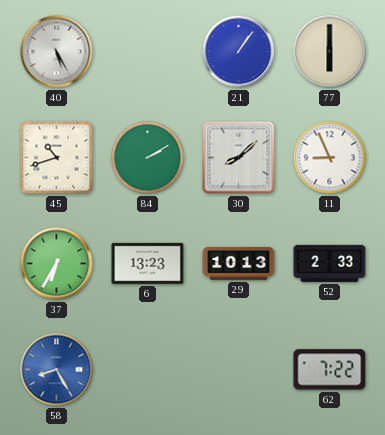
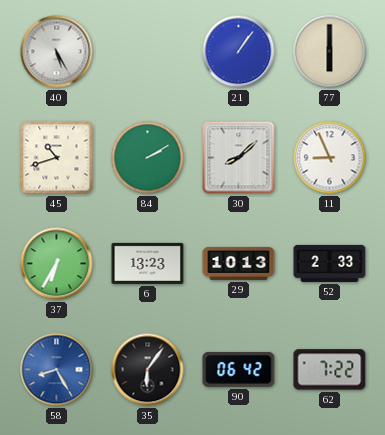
35: none -> 6:06 (148, 370)
90: none -> 06:42 (239, 369)
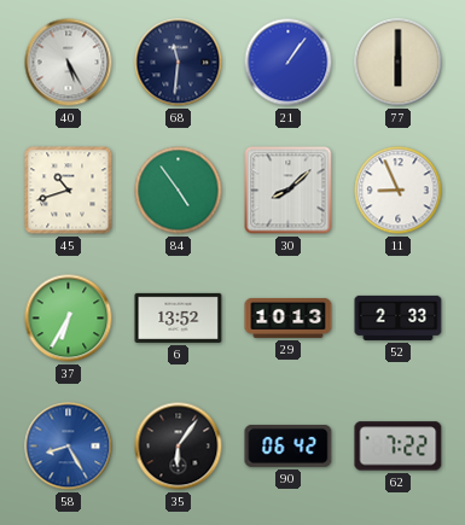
68: none -> 11:31 (179, 63)
84: 2:10 -> 4:54 (179, 191)
6: 13:23 -> 13:52 (179, 317)
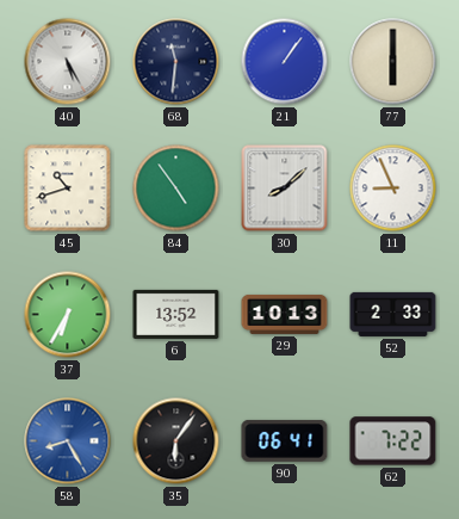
90: 06:42 -> 06:41 (285, 440)
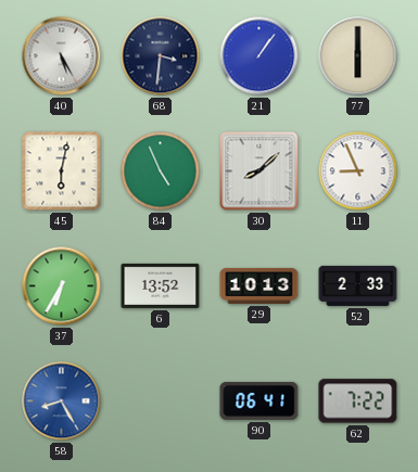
68: 11:31 -> 3:31 (161, 56)
45: 10:42 -> 6:02 (62, 171)
84: 4:54 -> 4:56 (161, 171)
35: 6:06 -> none (176, 441)
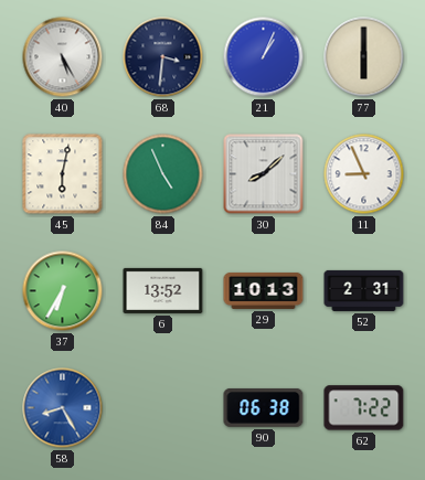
21: 1:06 -> 1:04 (264, 57)
52: 2:33 -> 2:31 (364, 290)
90: 06:41 -> 06:38 (264, 407)
